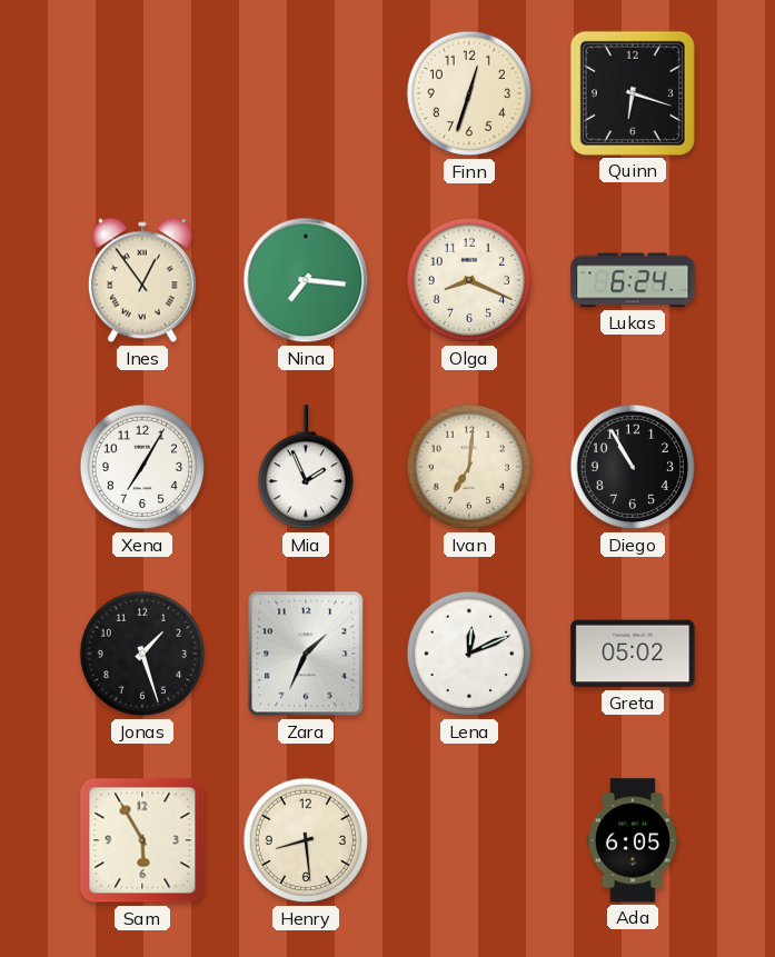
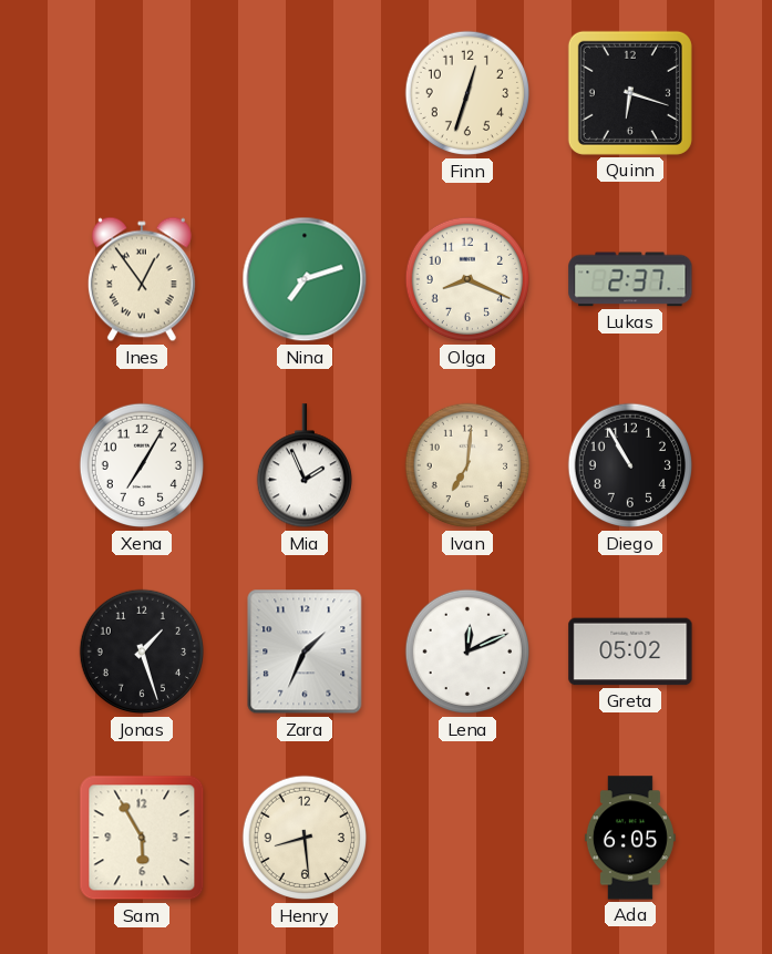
Nina: 7:16 -> 7:12 (305, 279)
Lukas: 6:24 -> 2:37 (630, 279)
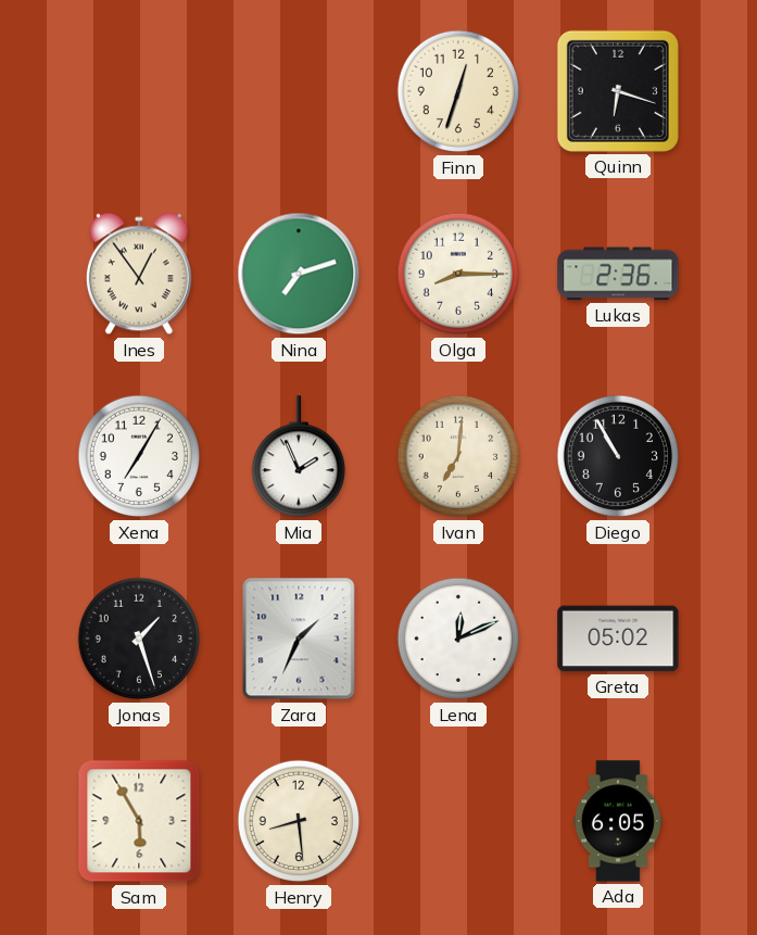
Olga: 8:19 -> 8:15 (458, 274)
Lukas: 2:37 -> 2:36 (618, 274)
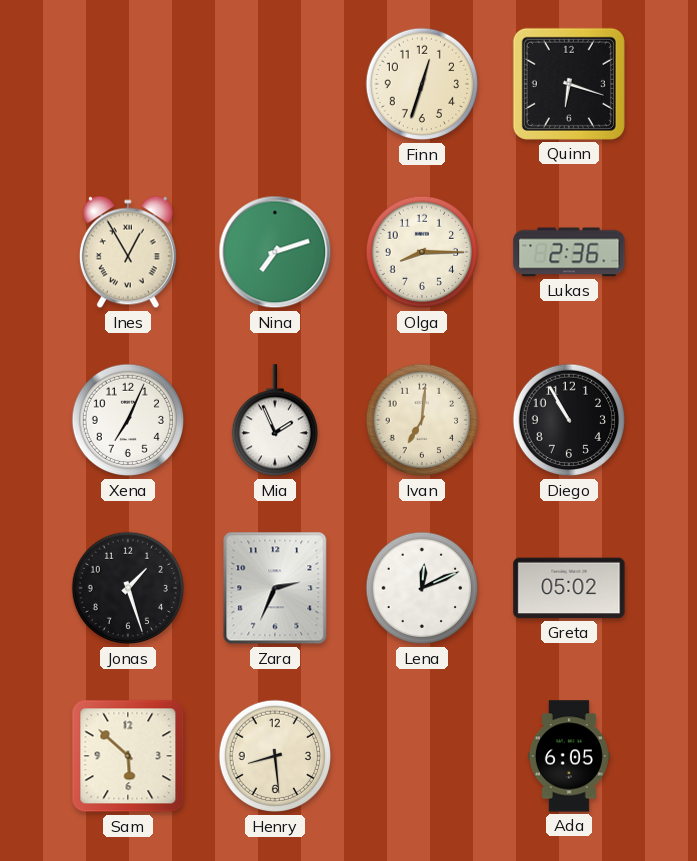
Ines: 12:54 -> 12:55 (128, 252)
Xena: 7:05 -> 7:04 (128, 420)
Zara: 1:34 -> 2:34 (275, 588)
Sam: 5:55 -> 5:52 (128, 756)
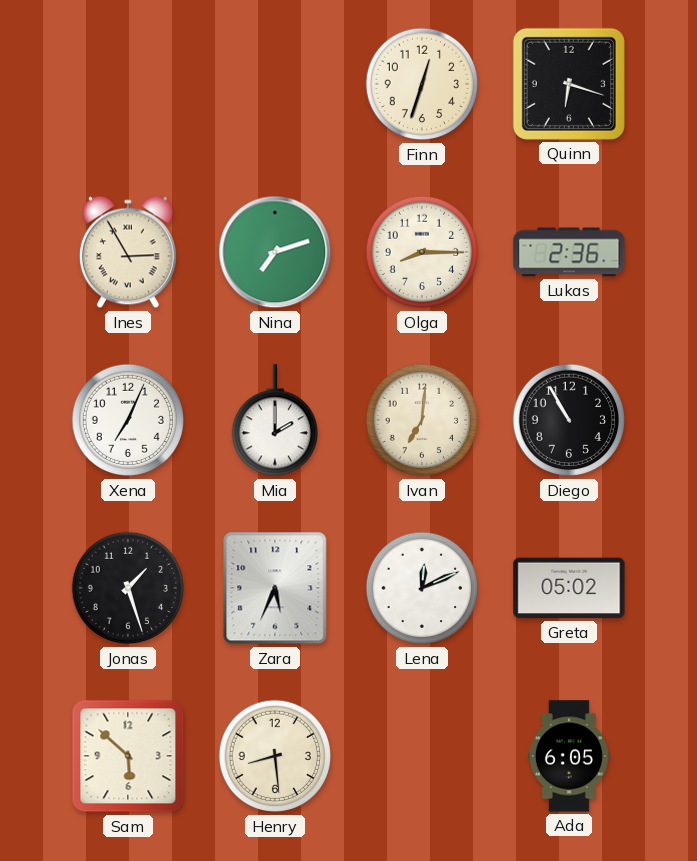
Ines: 12:55 -> 2:55 (128, 252)
Mia: 1:56 -> 2:00 (275, 421)
Zara: 2:34 -> 5:34 (275, 588)
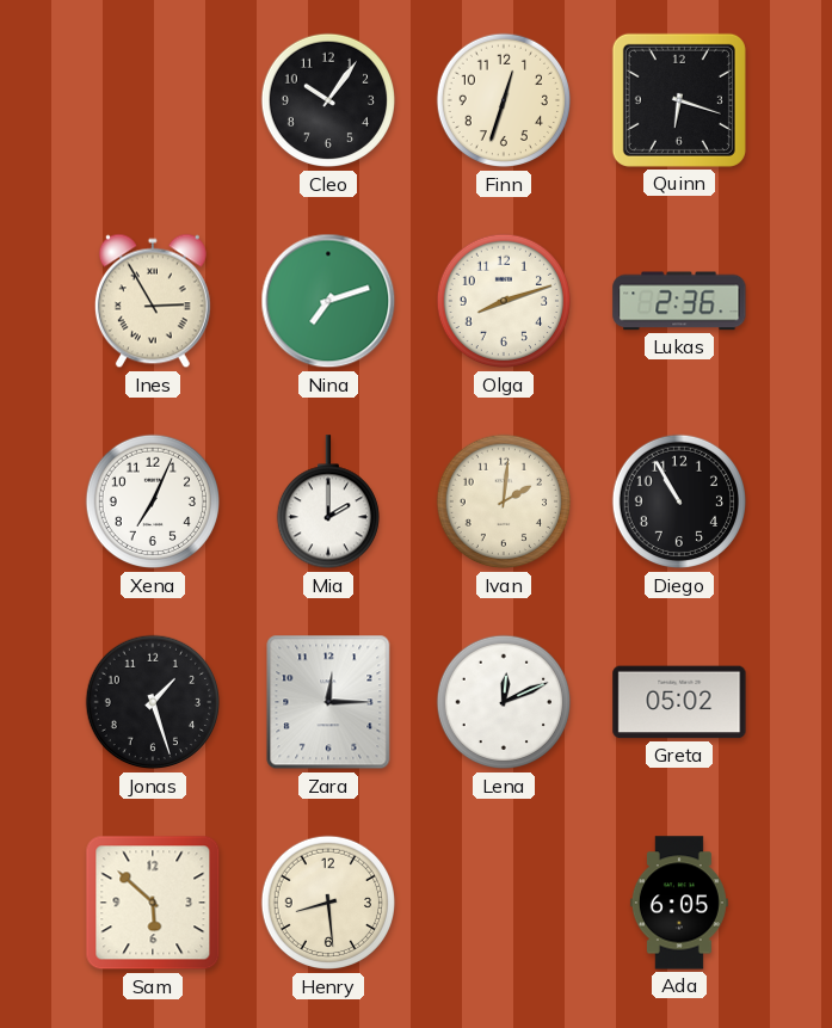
Cleo: none -> 10:06 (328, 100)
Olga: 8:15 -> 8:12 (504, 301)
Ivan: 7:01 -> 2:01 (504, 501)
Zara: 5:34 -> 12:15 (328, 702)
